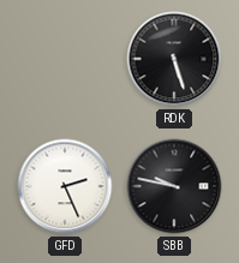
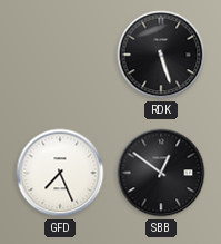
GFD: 2:26 -> 7:26 (60, 173)
SBB: 9:47 -> 12:51 (161, 173)
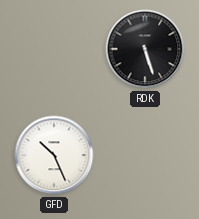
GFD: 7:26 -> 10:26 (54, 155)
SBB: 12:51 -> none (161, 173)
